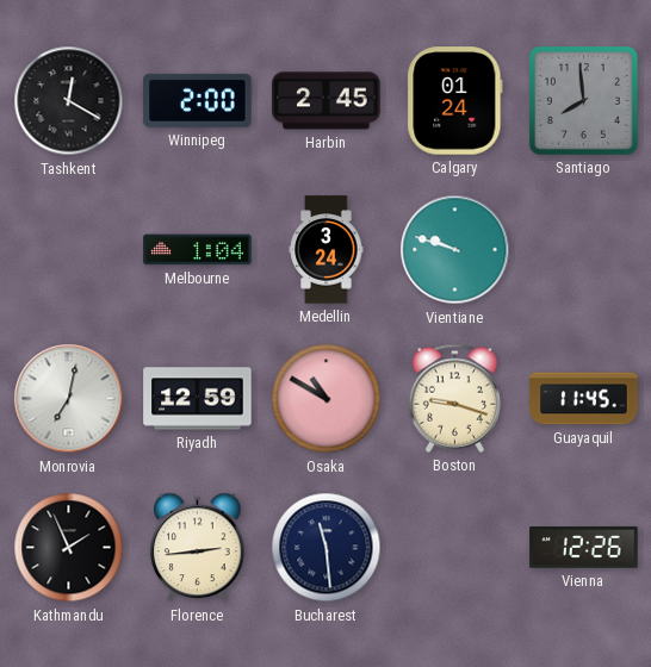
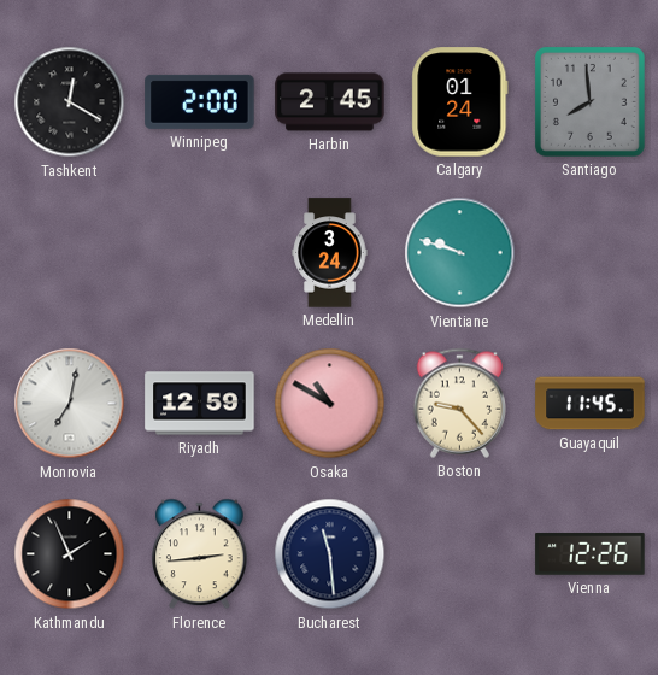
Melbourne: 1:04 -> none (198, 250)
Boston: 9:18 -> 9:23 (459, 403)
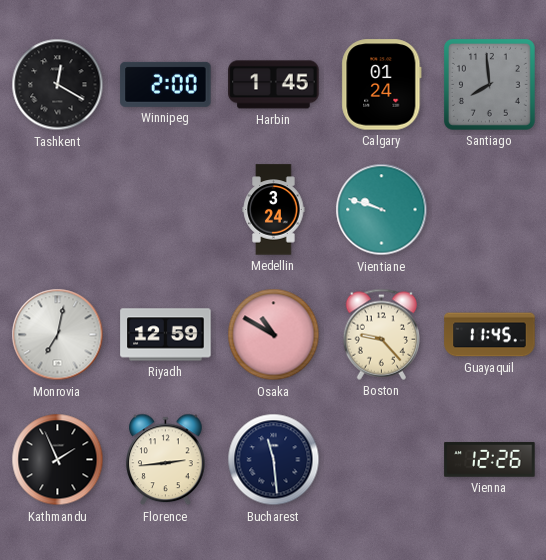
Harbin: 2:45 -> 1:45 (274, 85)
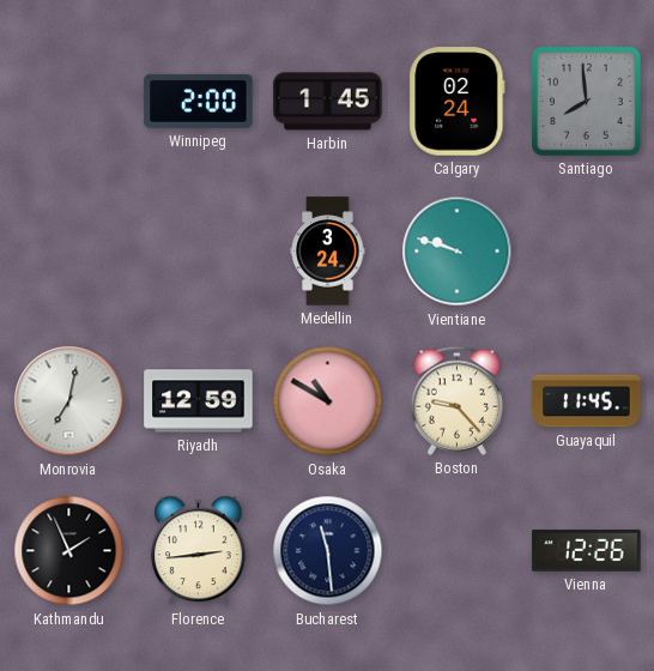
Tashkent: 12:20 -> none (58, 85)
Calgary: 01:24 -> 02:24 (458, 102)
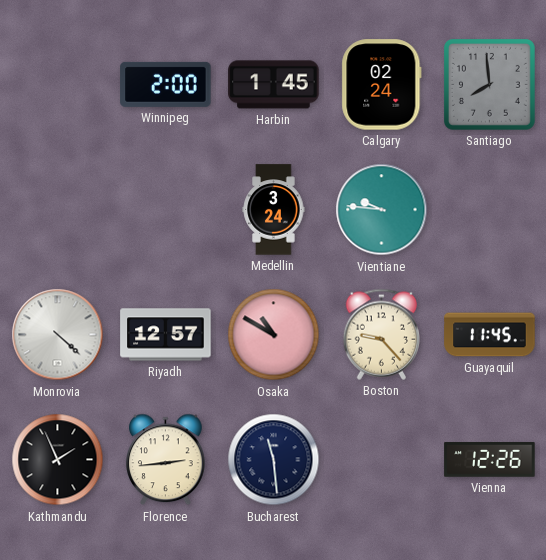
Vientiane: 9:48 -> 9:46 (382, 210)
Monrovia: 7:02 -> 4:22 (58, 335)
Riyadh: 12:59 -> 12:57 (166, 335)
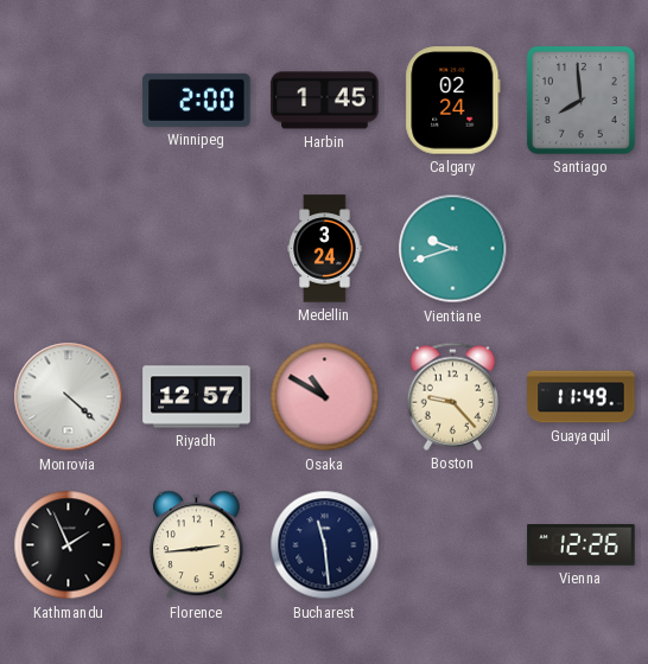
Vientiane: 9:46 -> 9:42 (453, 249)
Guayaquil: 11:45 -> 11:49 (582, 397)
